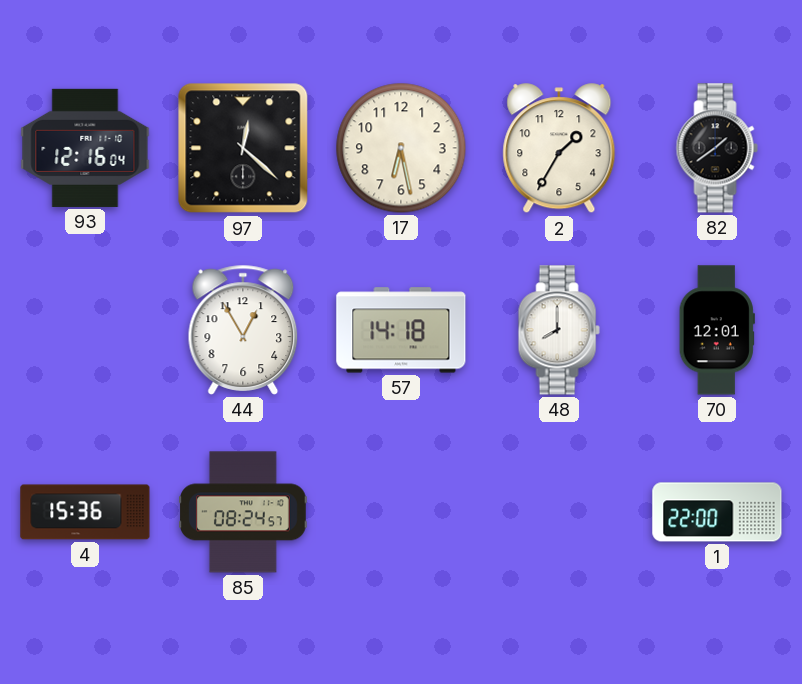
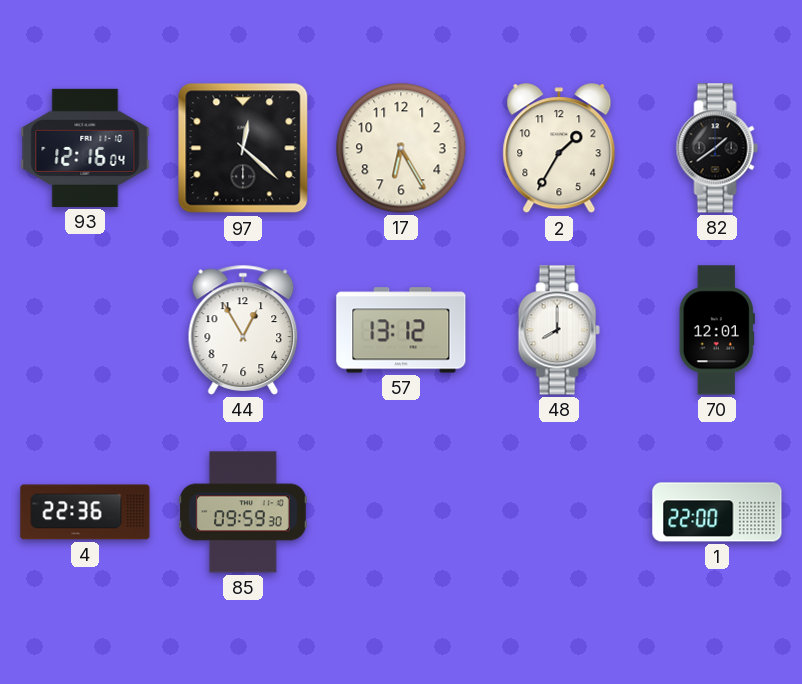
17: 6:28 -> 6:25 (401, 148)
57: 14:18 -> 13:12 (401, 330)
4: 15:36 -> 22:36 (85, 512)
85: 08:24 -> 09:59 (243, 512)
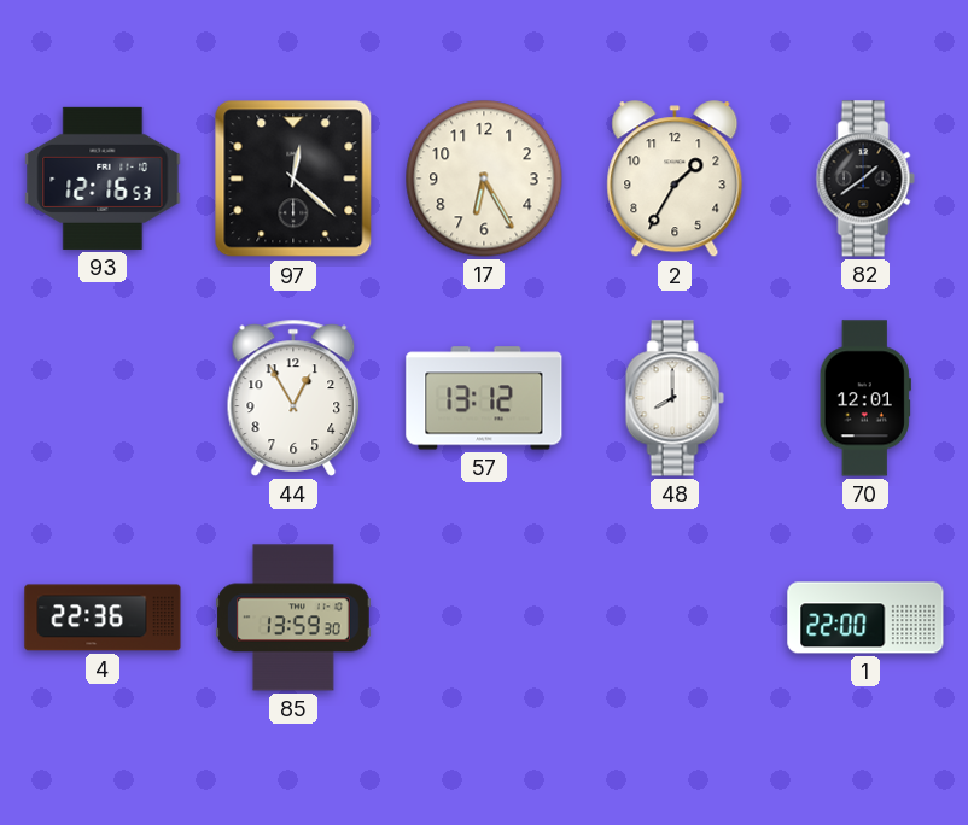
93: 12:16:04 -> 12:16:53 (103, 179)
85: 09:59 -> 13:59 (293, 618)
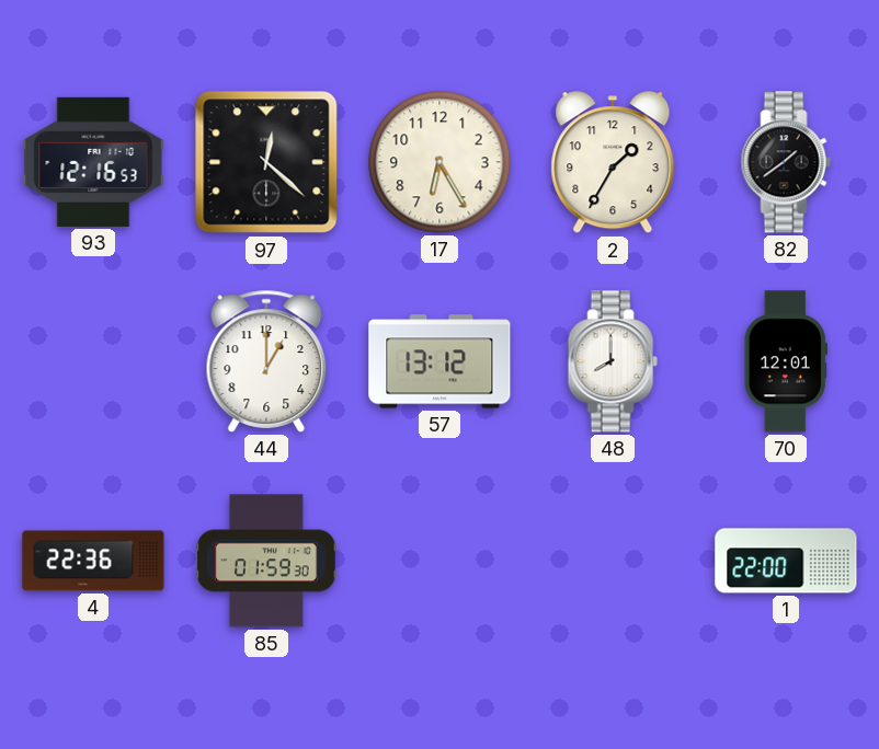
44: 12:55 -> 1:00 (266, 361)
85: 13:59 -> 01:59 (266, 561)
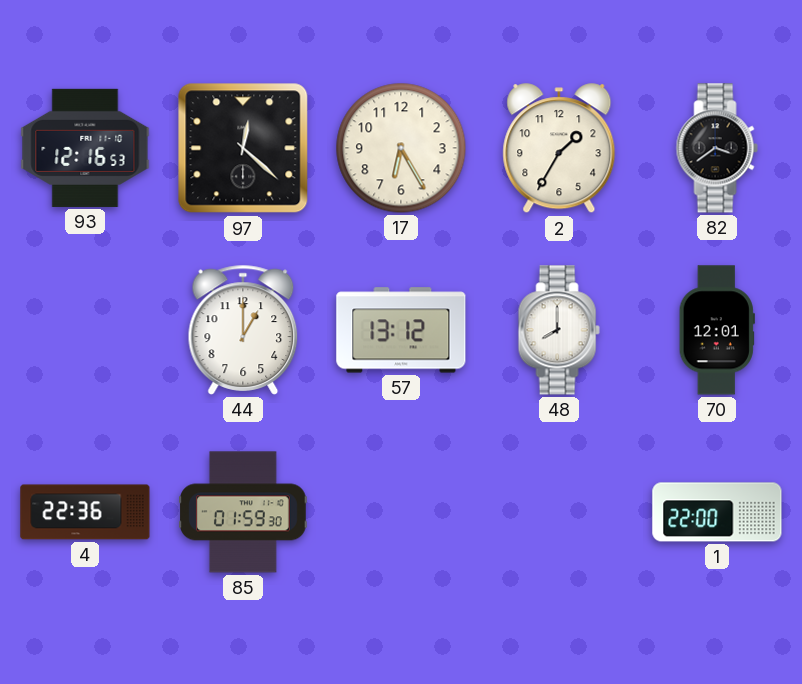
82: 1:39 -> 3:39 (717, 148)
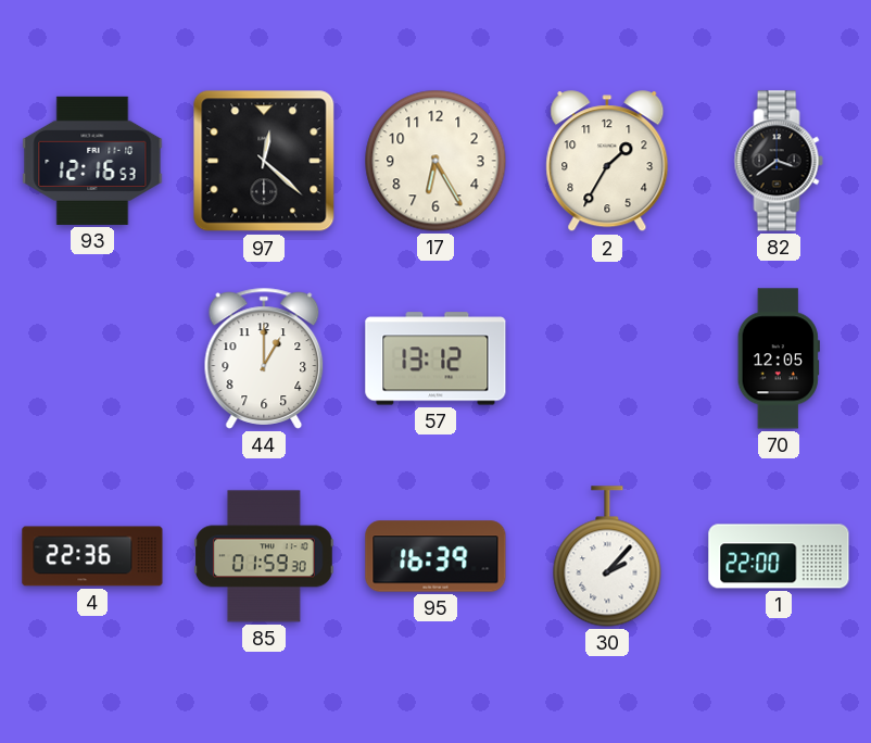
48: 8:00 -> none (559, 330)
70: 12:01 -> 12:05 (779, 358)
95: none -> 16:39 (435, 556)
30: none -> 2:07 (607, 556)
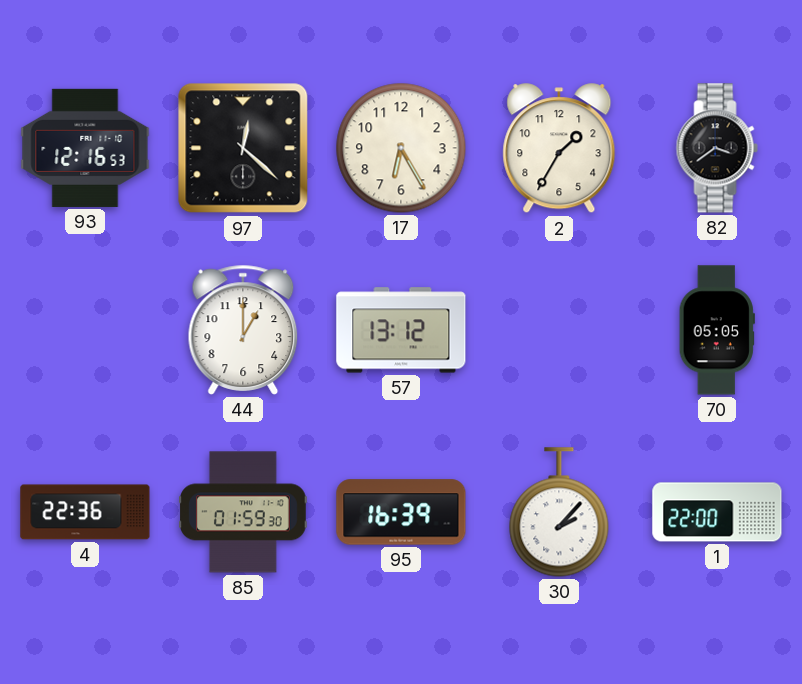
70: 12:05 -> 05:05 (717, 330)
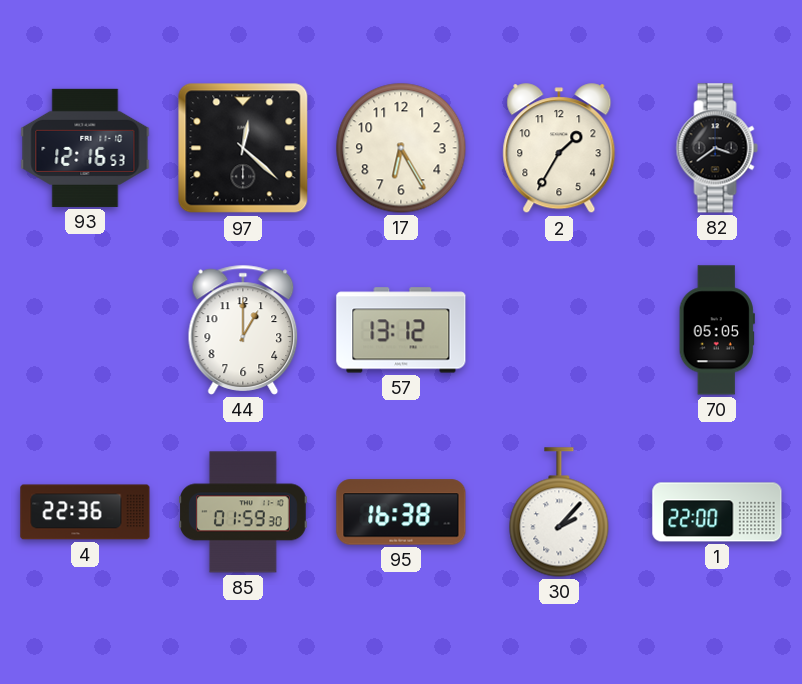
95: 16:39 -> 16:38 (401, 512)
